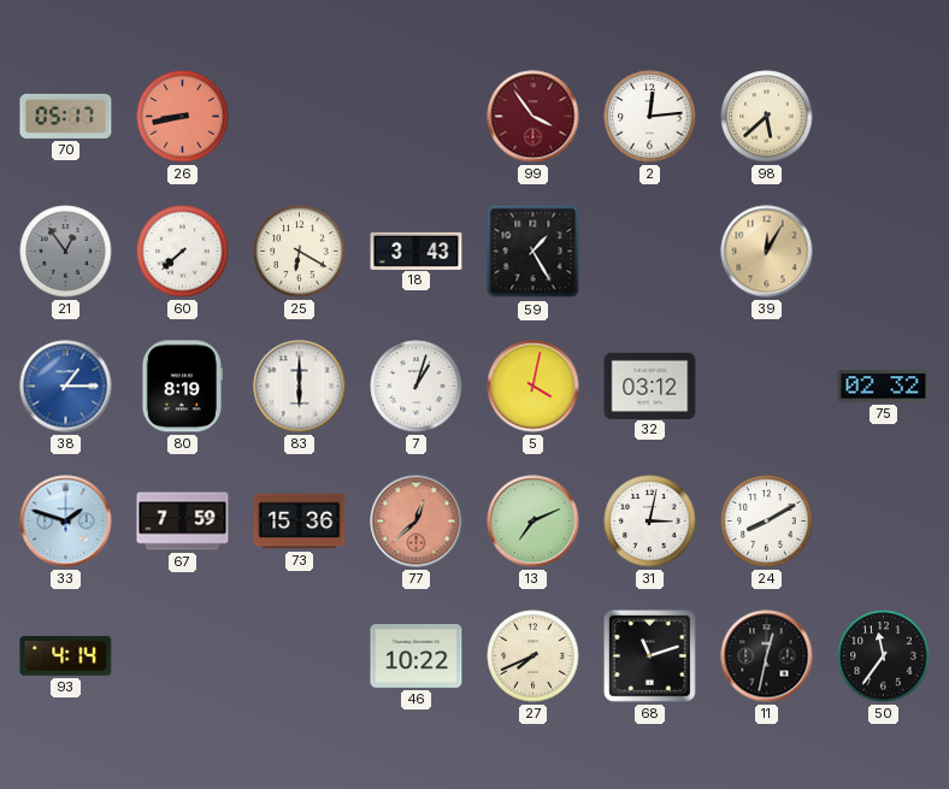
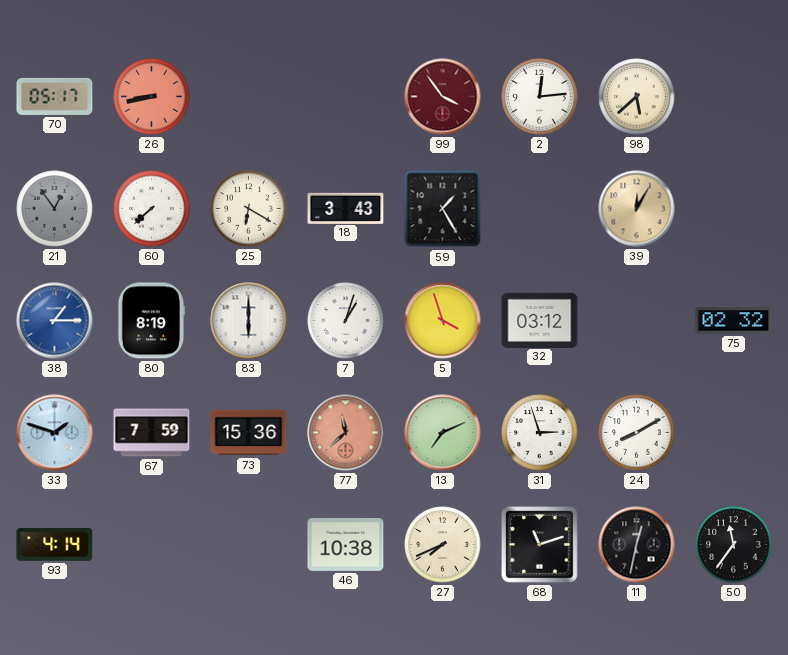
5: 4:02 -> 3:57 (443, 321)
77: 12:38 -> 11:38 (346, 433)
31: 3:02 -> 2:57 (540, 433)
46: 10:22 -> 10:38 (346, 545)
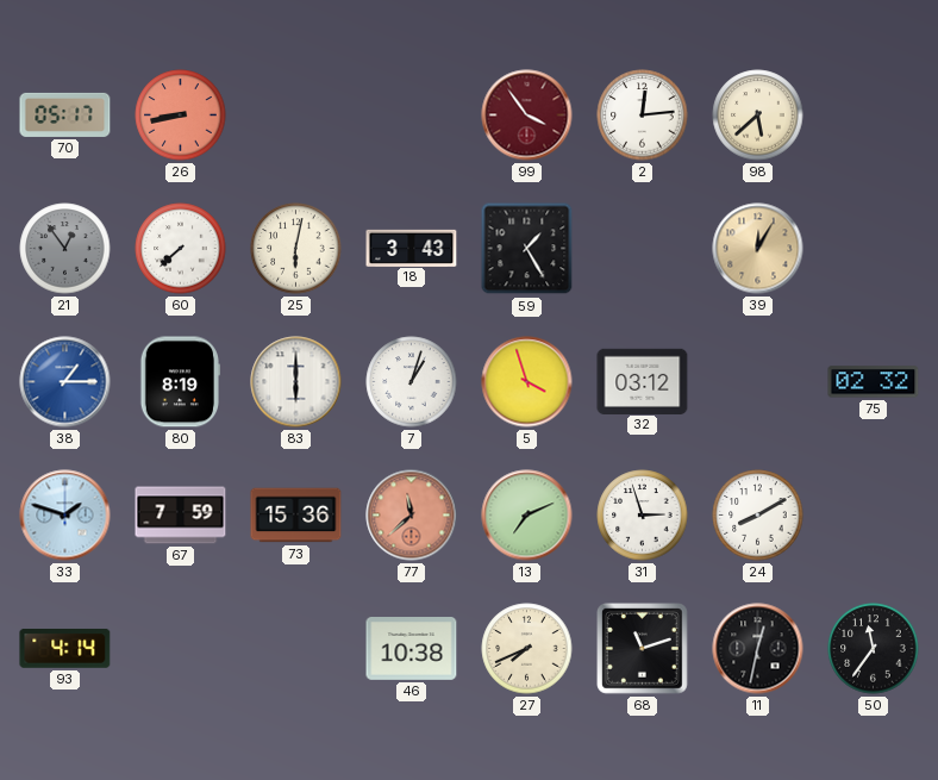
25: 6:20 -> 6:02 (296, 249)
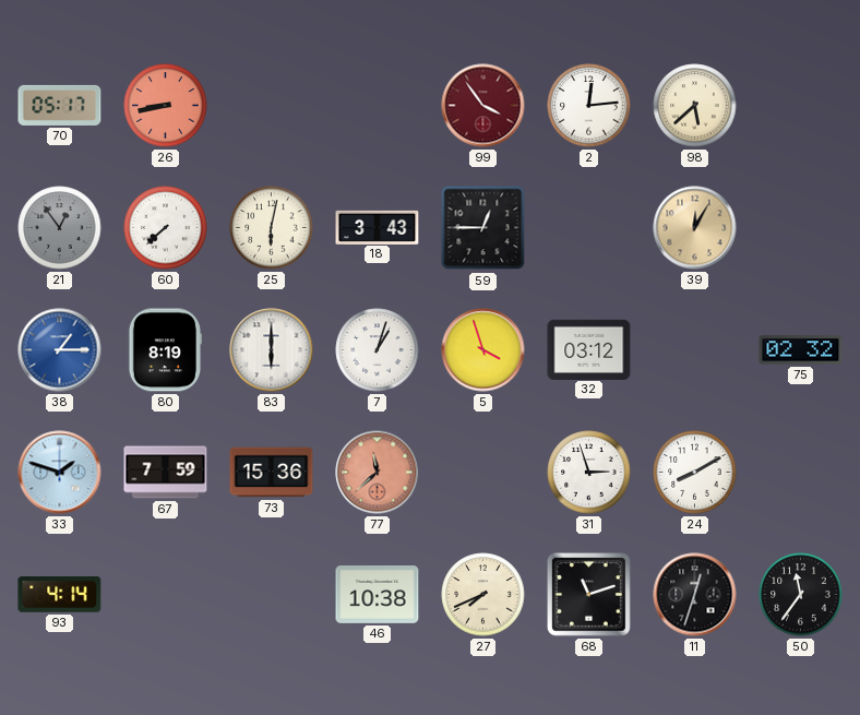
59: 1:25 -> 12:45 (483, 228)
13: 7:11 -> none (527, 516)
11: 12:32 -> 12:33 (695, 595)
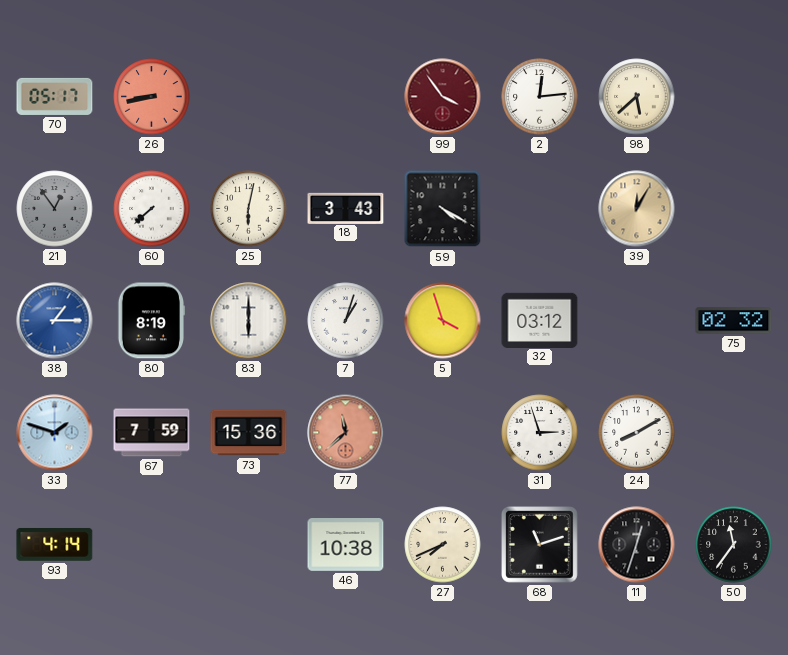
59: 12:45 -> 4:20 (443, 209)
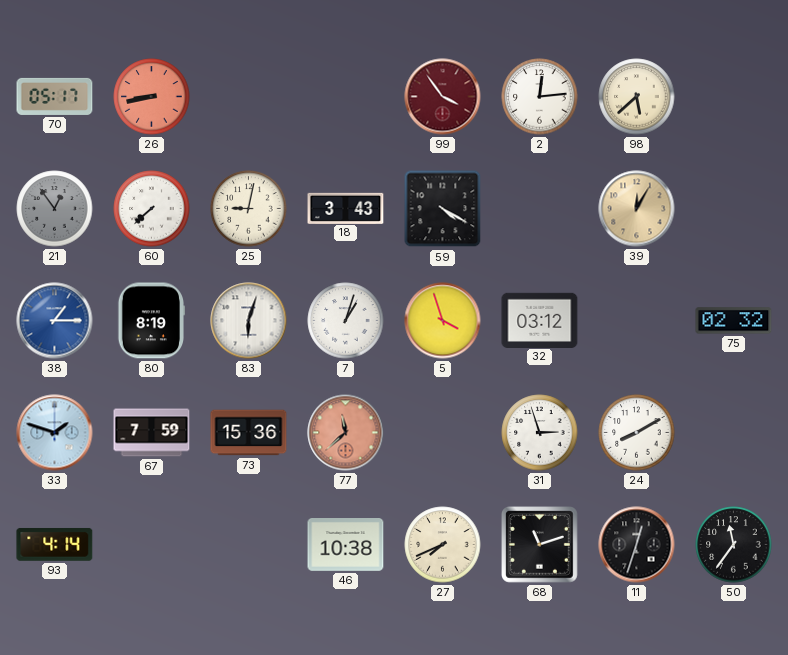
25: 6:02 -> 9:02 (249, 209)
83: 6:00 -> 6:03 (249, 321)
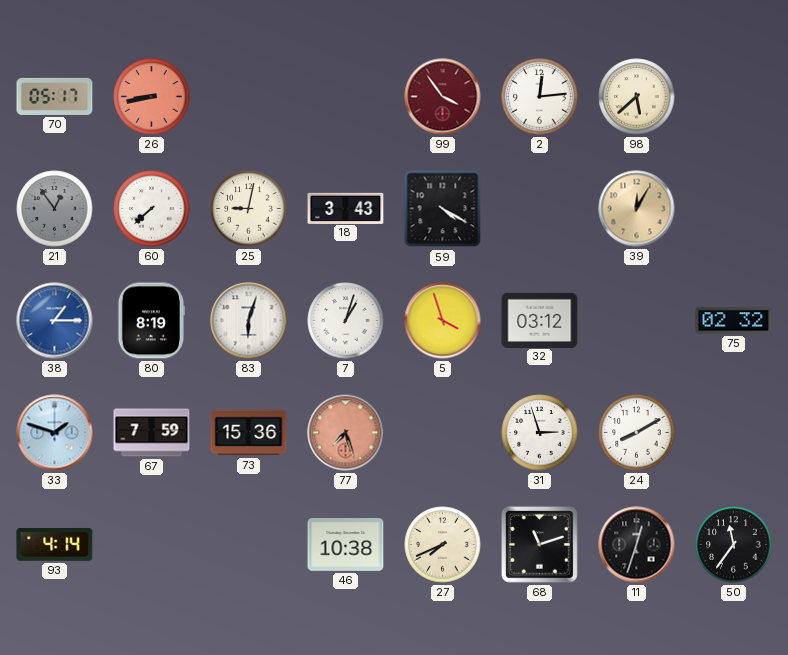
77: 11:38 -> 7:27 (346, 433)
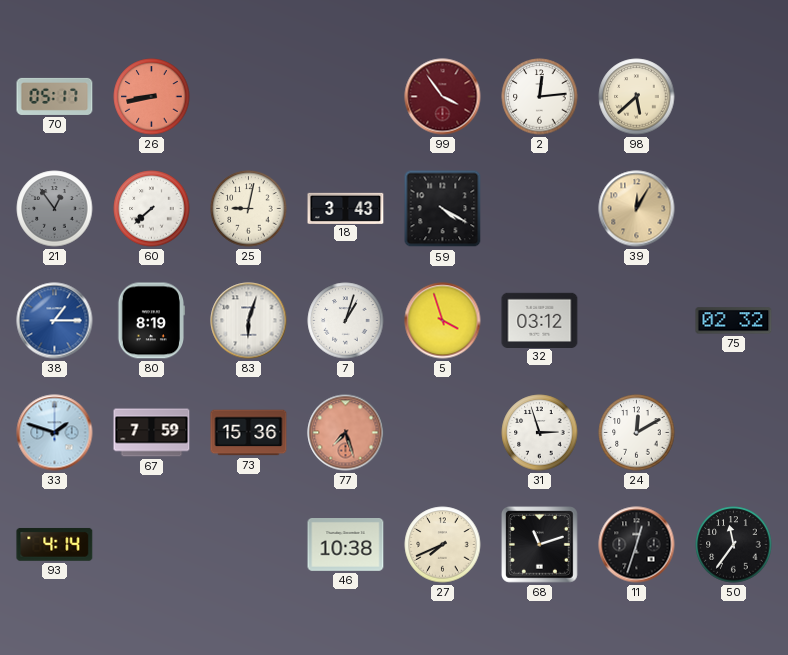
24: 8:10 -> 12:10 (637, 433)
